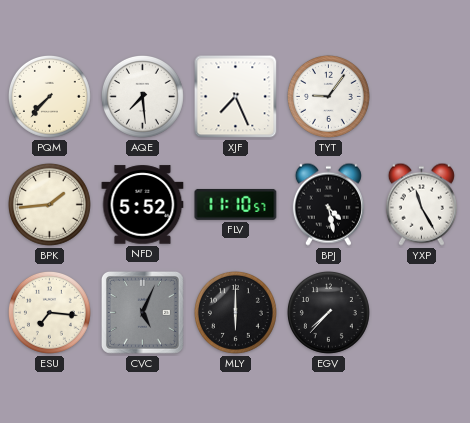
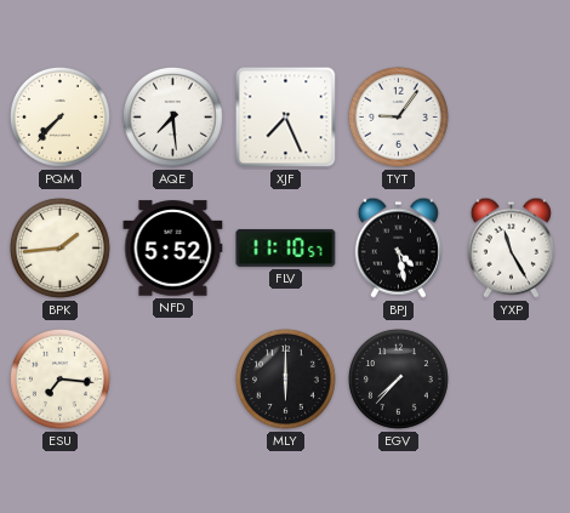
CVC: 5:04 -> none (142, 312)
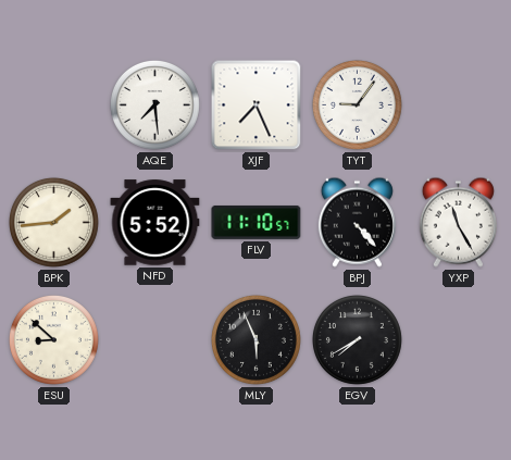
PQM: 7:37 -> none (59, 116)
BPJ: 4:28 -> 4:23 (357, 222)
ESU: 7:16 -> 8:52 (53, 339)
MLY: 6:00 -> 5:56 (255, 339)
EGV: 7:37 -> 7:40 (357, 339)
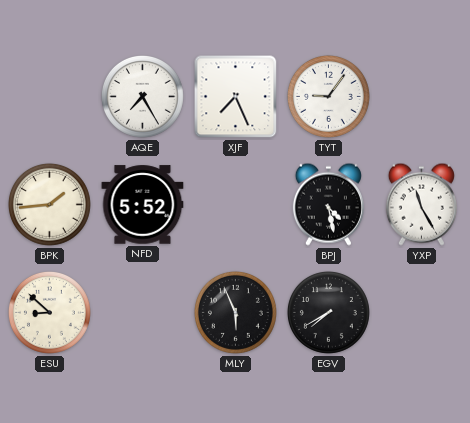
AQE: 7:29 -> 7:25 (142, 96)
FLV: 11:10 -> none (257, 222)
BPJ: 4:23 -> 4:28 (328, 204)
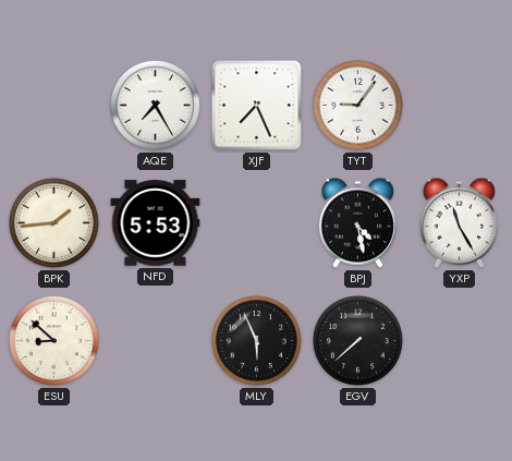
NFD: 5:52 -> 5:53 (156, 223)
EGV: 7:40 -> 7:38 (357, 340)
